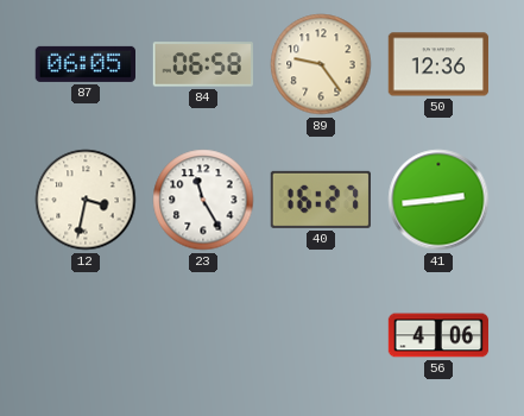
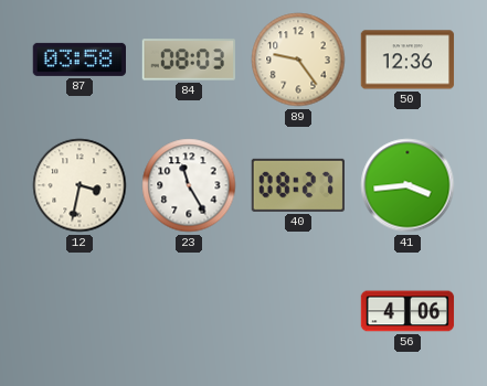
87: 06:05 -> 03:58 (78, 60)
84: 06:58 -> 08:03 (188, 60)
40: 16:27 -> 08:27 (298, 185)
41: 2:44 -> 3:44 (407, 185)
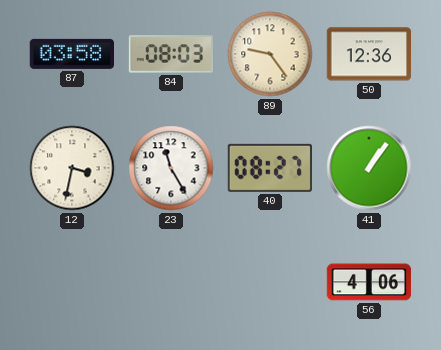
41: 3:44 -> 1:06 (369, 168)
